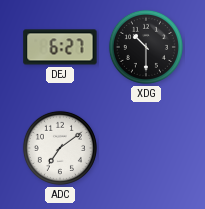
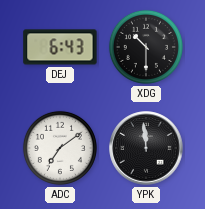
DEJ: 6:27 -> 6:43 (60, 47)
YPK: none -> 11:59 (146, 148)
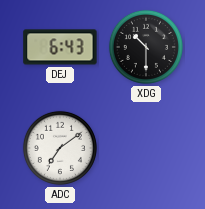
YPK: 11:59 -> none (146, 148)
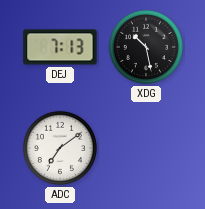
DEJ: 6:43 -> 7:13 (60, 47)
XDG: 10:30 -> 10:28 (146, 47)
